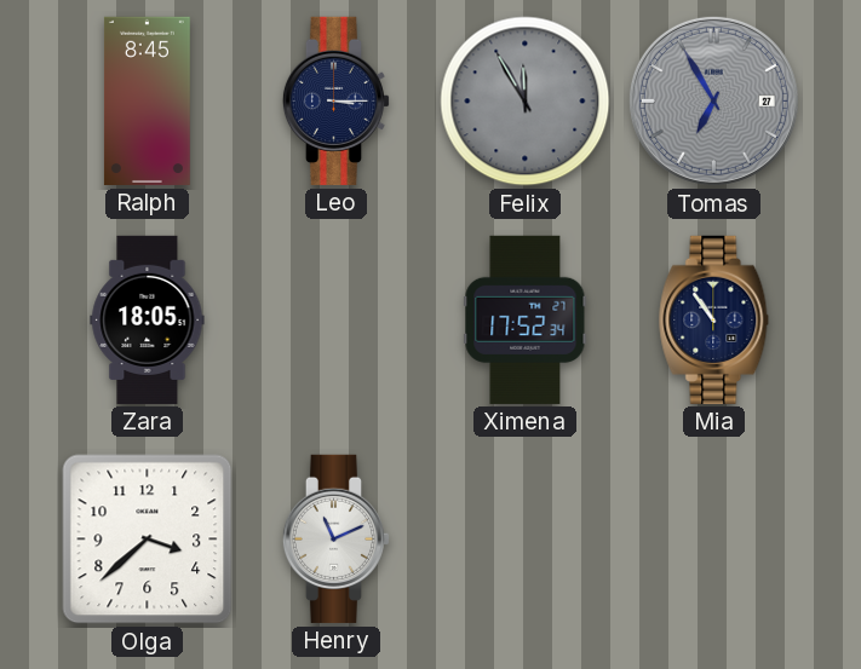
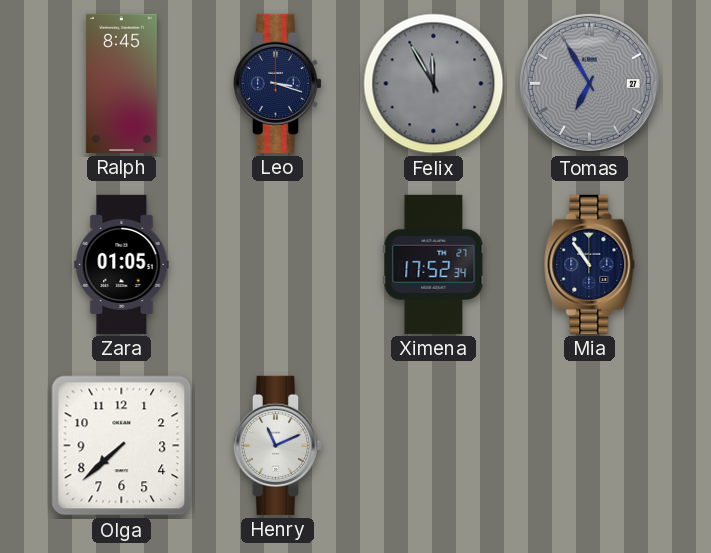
Leo: 3:15 -> 3:18 (278, 83)
Zara: 18:05 -> 01:05 (122, 264)
Olga: 3:38 -> 7:38 (122, 446)
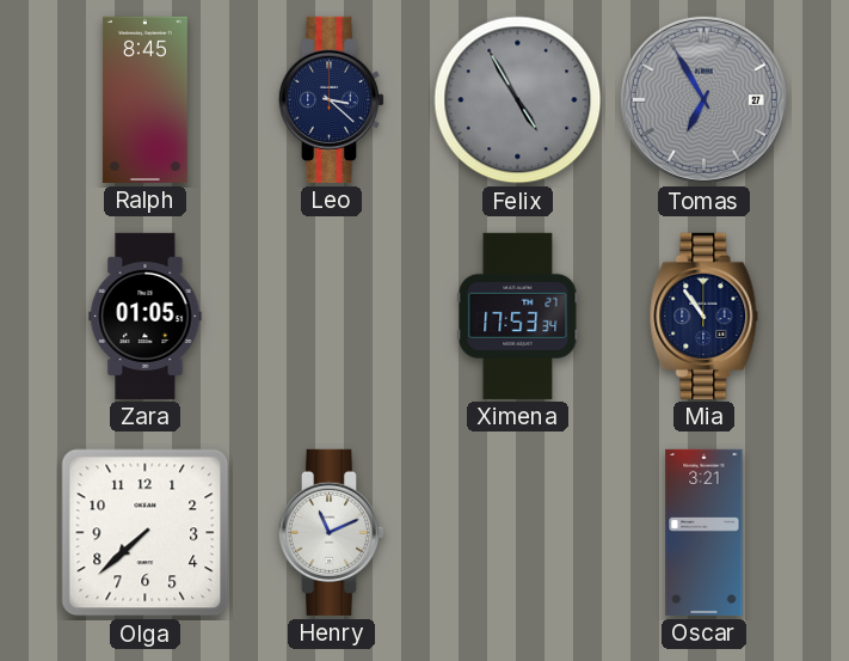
Leo: 3:18 -> 3:22 (332, 99)
Felix: 11:55 -> 4:55 (518, 100)
Ximena: 17:52 -> 17:53 (518, 316)
Oscar: none -> 3:21 (705, 532)
